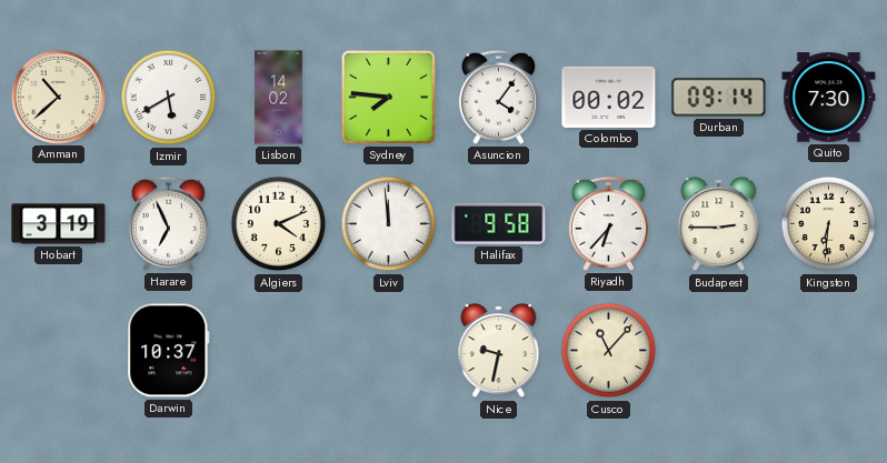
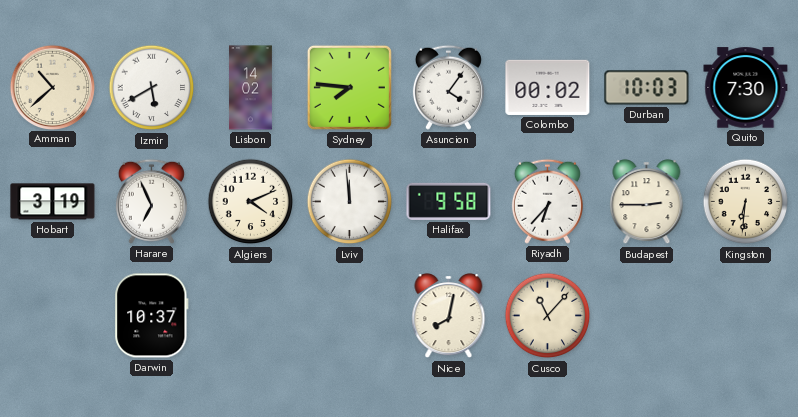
Durban: 09:14 -> 10:03 (647, 88)
Nice: 9:32 -> 8:02 (449, 316)
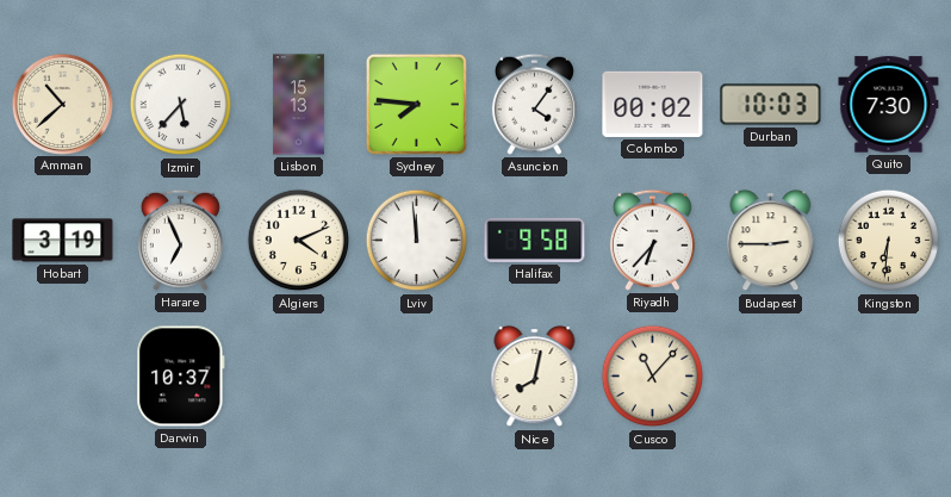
Izmir: 5:40 -> 5:37 (181, 105)
Lisbon: 14:02 -> 15:13 (299, 105)
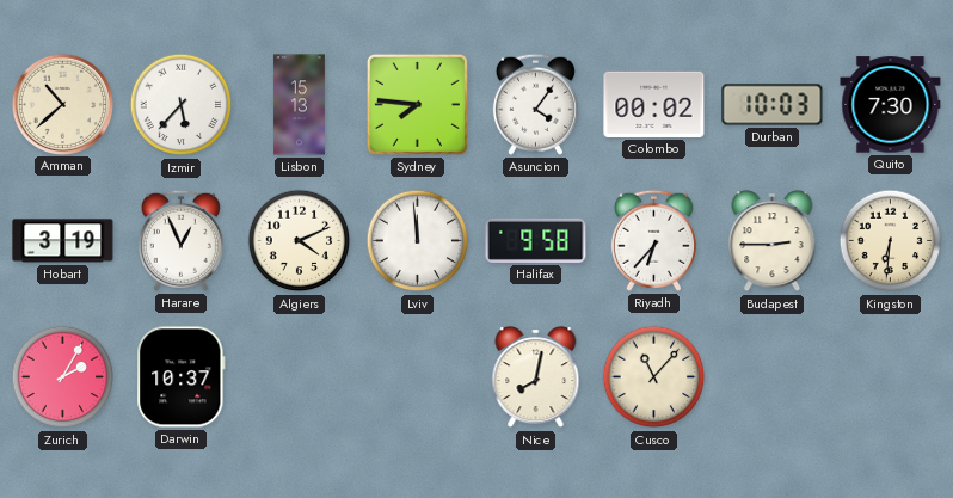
Harare: 6:56 -> 12:56 (180, 240)
Zurich: none -> 2:05 (63, 377)
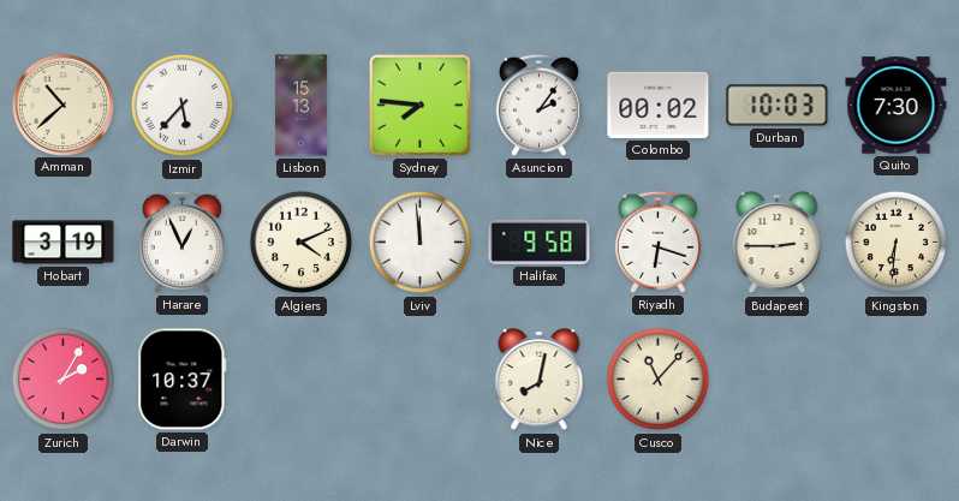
Asuncion: 4:06 -> 2:06 (538, 105)
Riyadh: 6:37 -> 6:18 (657, 241)
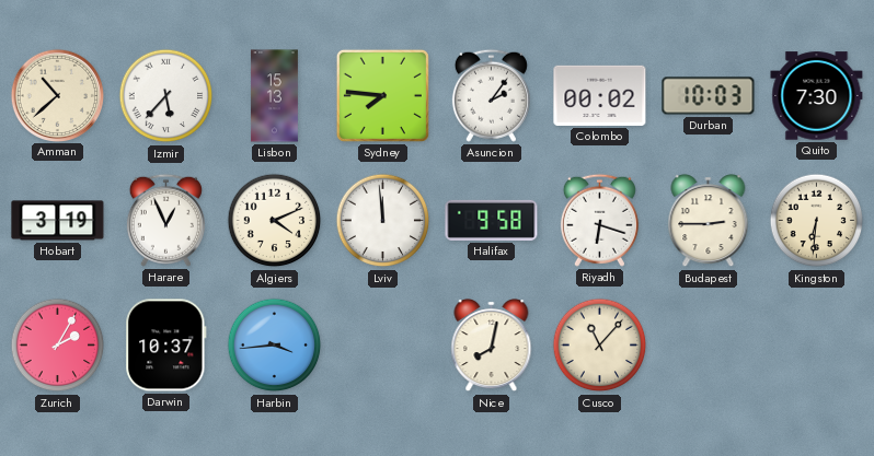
Harbin: none -> 3:44 (275, 346)
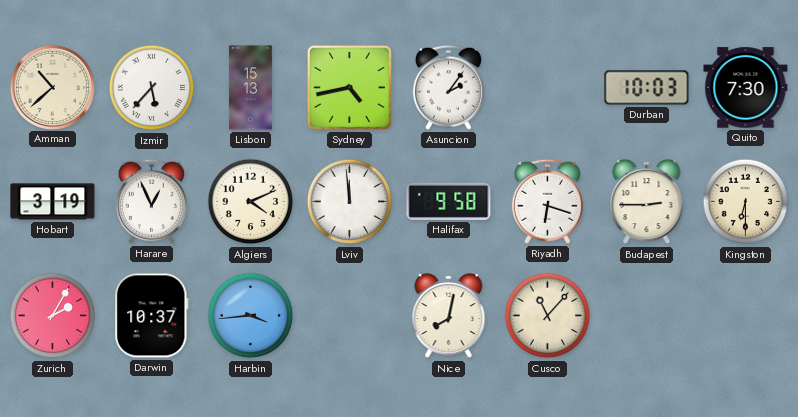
Sydney: 7:46 -> 4:43 (349, 87)
Colombo: 00:02 -> none (600, 95)
Kingston: 6:31 -> 6:30 (746, 202)
